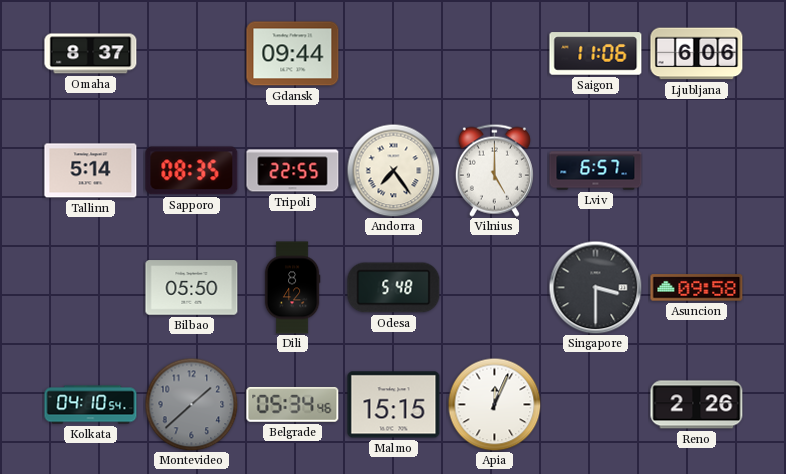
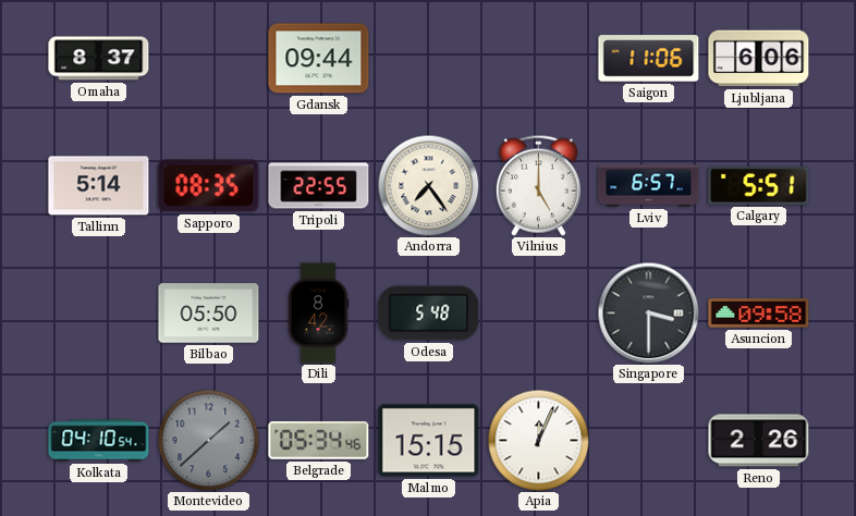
Calgary: none -> 5:51 (759, 186)
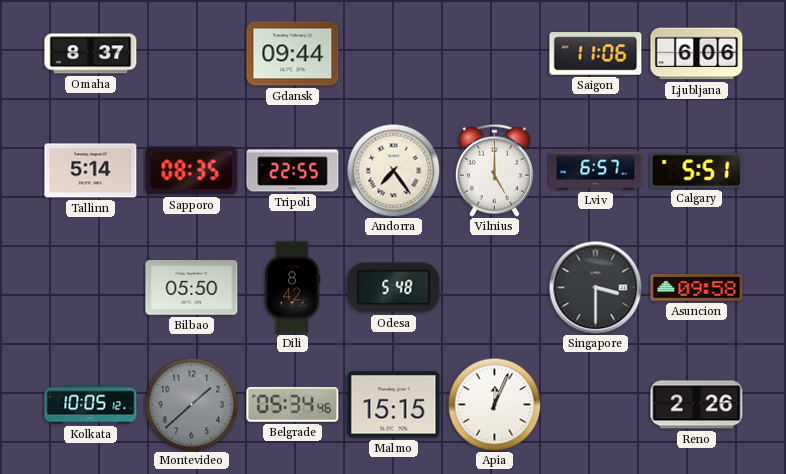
Kolkata: 04:10 -> 10:05 (91, 405)
